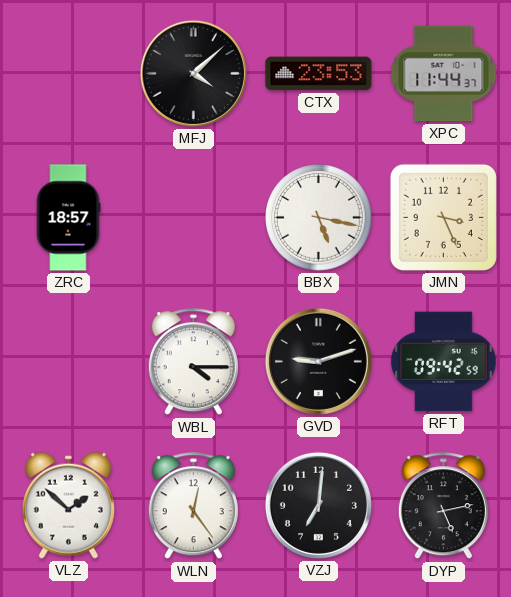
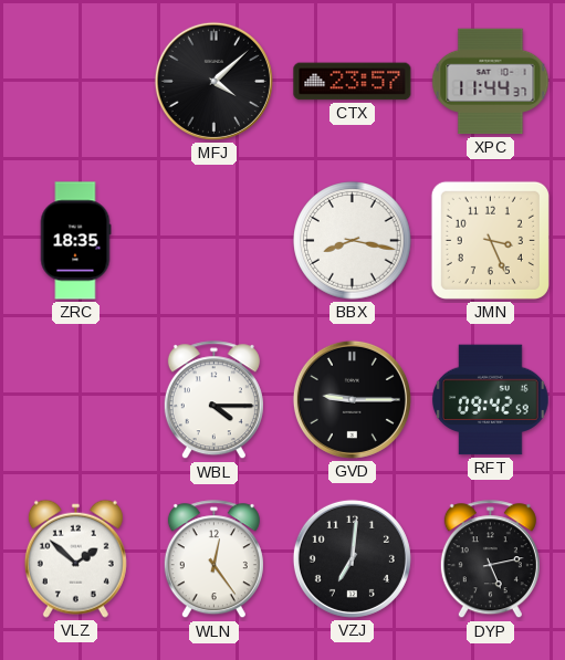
CTX: 23:53 -> 23:57 (353, 82)
ZRC: 18:57 -> 18:35 (75, 241)
BBX: 5:17 -> 8:17 (353, 241)
GVD: 9:12 -> 9:15 (352, 399)
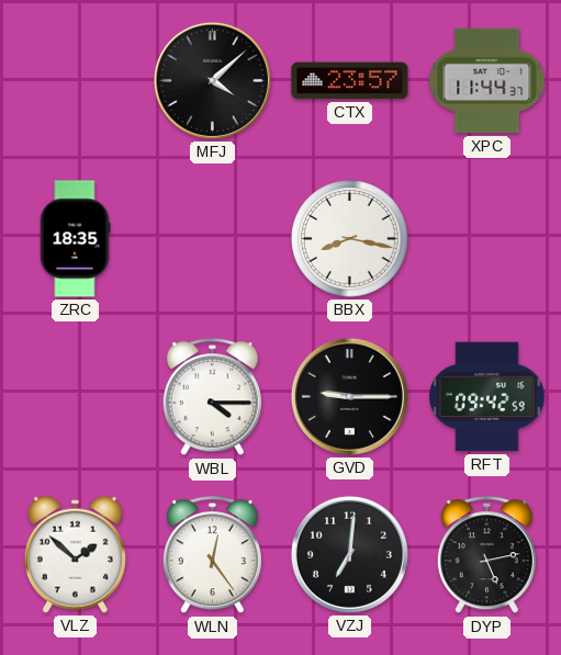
JMN: 3:26 -> none (490, 240)
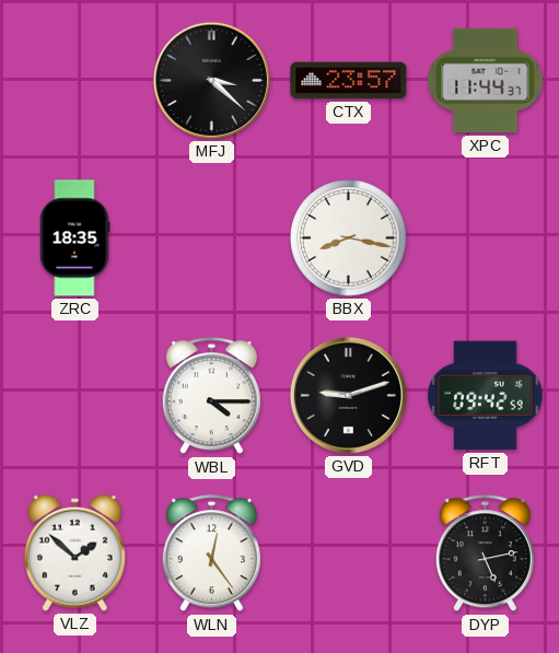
MFJ: 4:08 -> 3:22 (211, 80)
GVD: 9:15 -> 9:12 (348, 395)
VZJ: 7:01 -> none (349, 554)
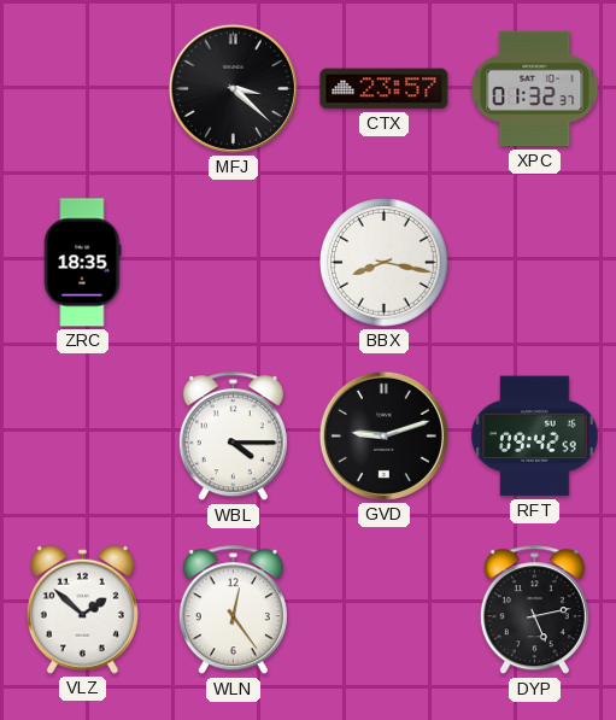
XPC: 11:44 -> 01:32 (535, 89)
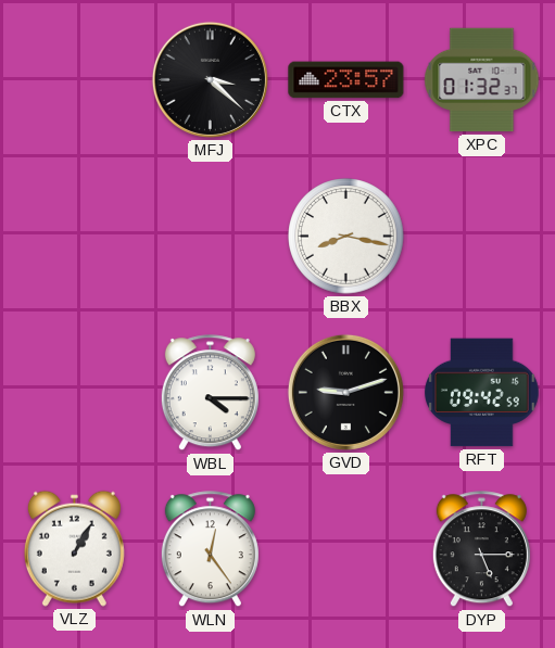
ZRC: 18:35 -> none (82, 263)
VLZ: 1:52 -> 1:05 (74, 548)
DYP: 5:13 -> 5:15 (481, 549)
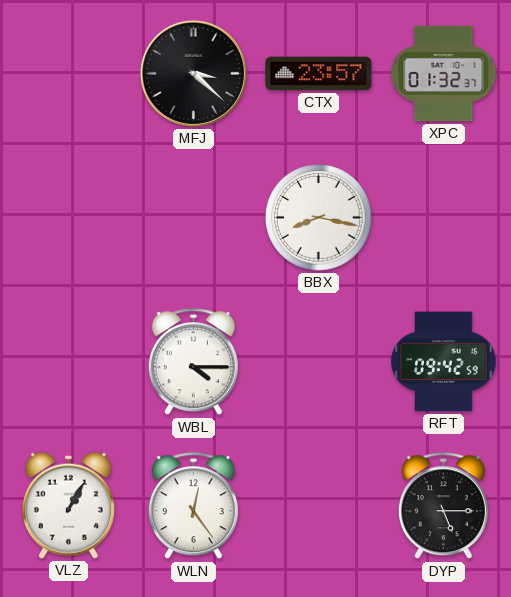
GVD: 9:12 -> none (345, 392)
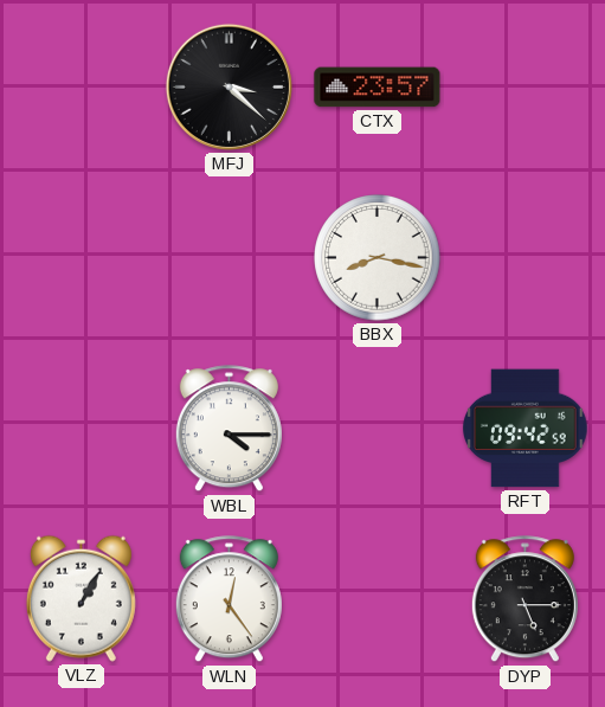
XPC: 01:32 -> none (444, 74)
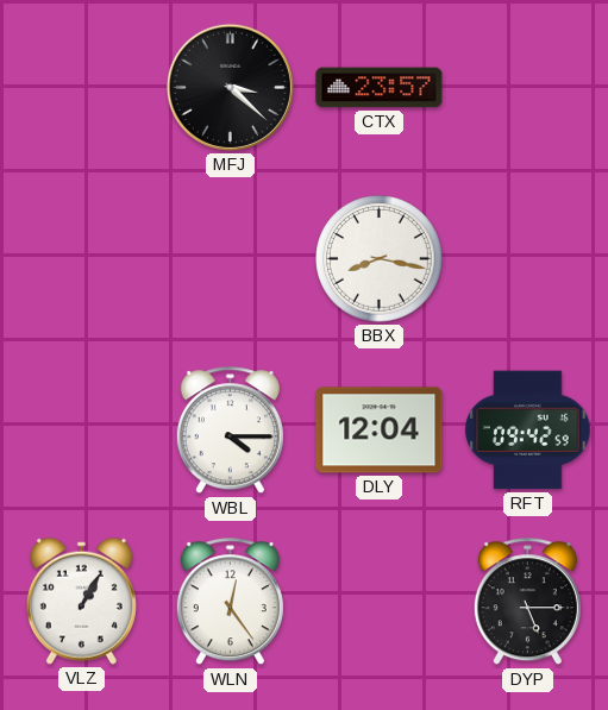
DLY: none -> 12:04 (380, 431)
